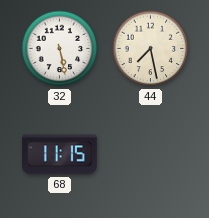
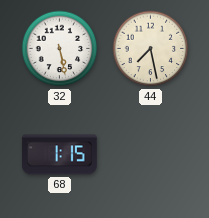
68: 11:15 -> 1:15 (60, 155)
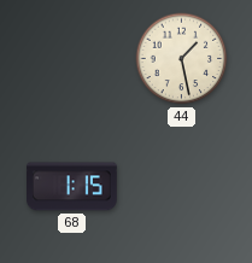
32: 5:28 -> none (60, 49)
44: 7:28 -> 1:28 (182, 59)
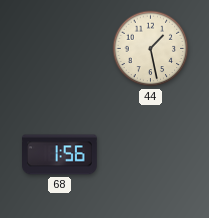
68: 1:15 -> 1:56 (60, 155)
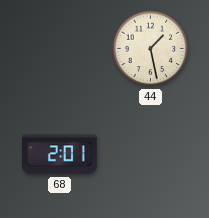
68: 1:56 -> 2:01 (60, 155)
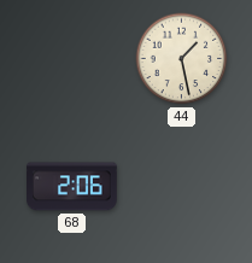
68: 2:01 -> 2:06 (72, 187)
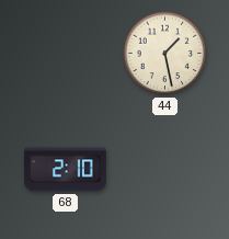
68: 2:06 -> 2:10 (66, 170)
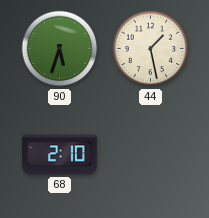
90: none -> 5:33 (60, 49)
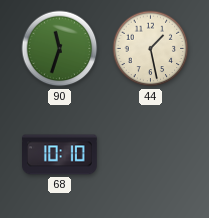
90: 5:33 -> 11:33 (60, 49)
68: 2:10 -> 10:10 (60, 155)
